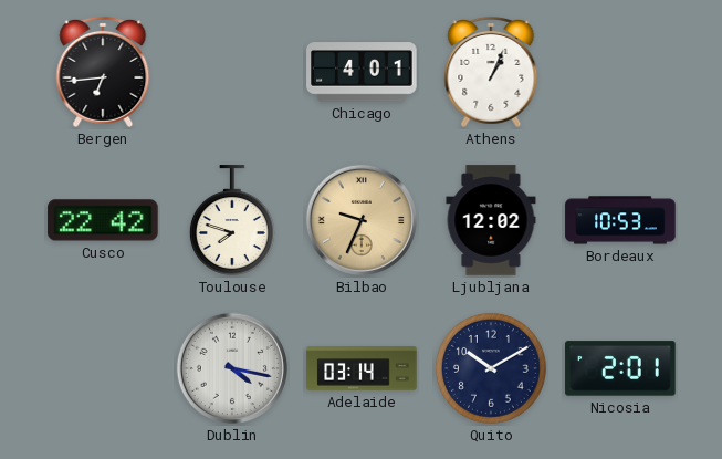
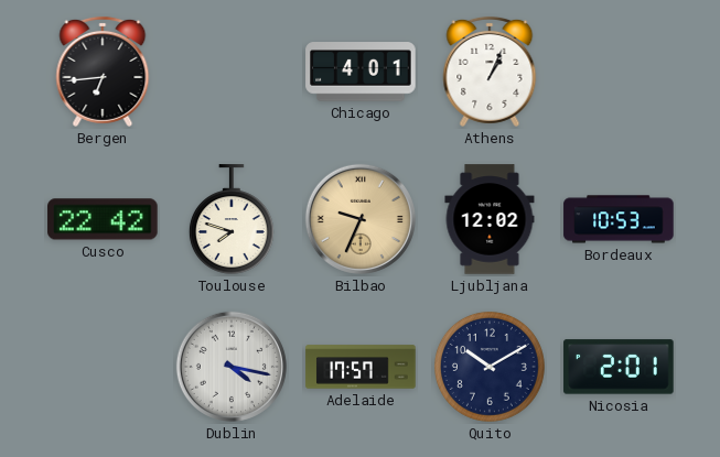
Adelaide: 03:14 -> 17:57 (361, 367)
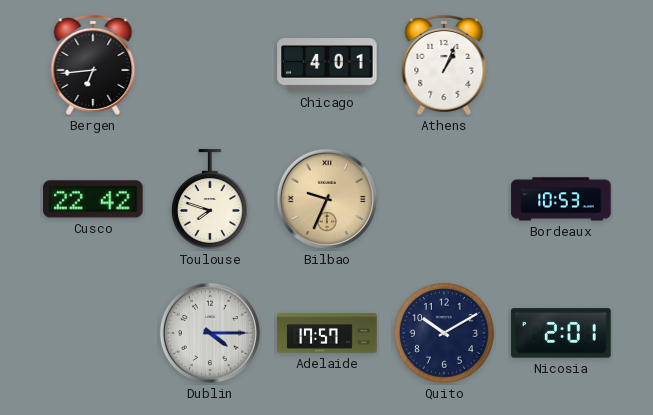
Ljubljana: 12:02 -> none (490, 219)
Dublin: 4:17 -> 4:15 (210, 333)
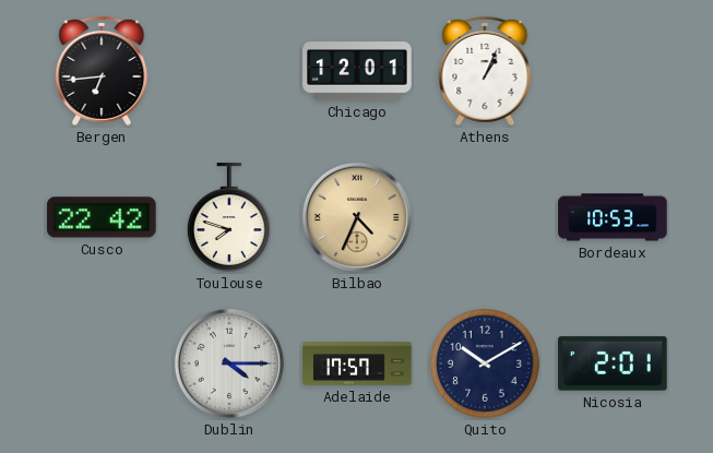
Chicago: 4:01 -> 12:01 (357, 71)
Bilbao: 9:34 -> 4:34 (357, 217)
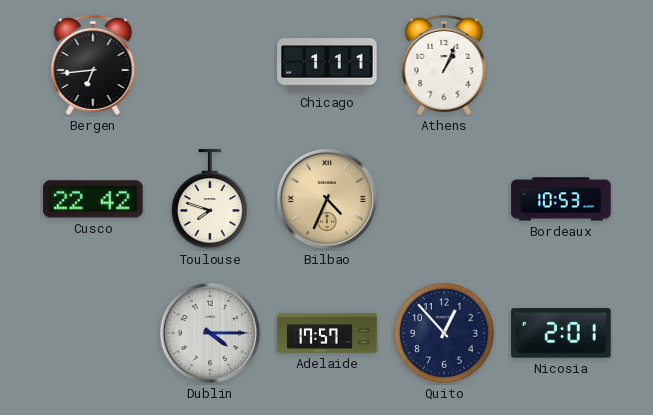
Chicago: 12:01 -> 1:11 (327, 65)
Quito: 10:10 -> 12:53 (444, 333)
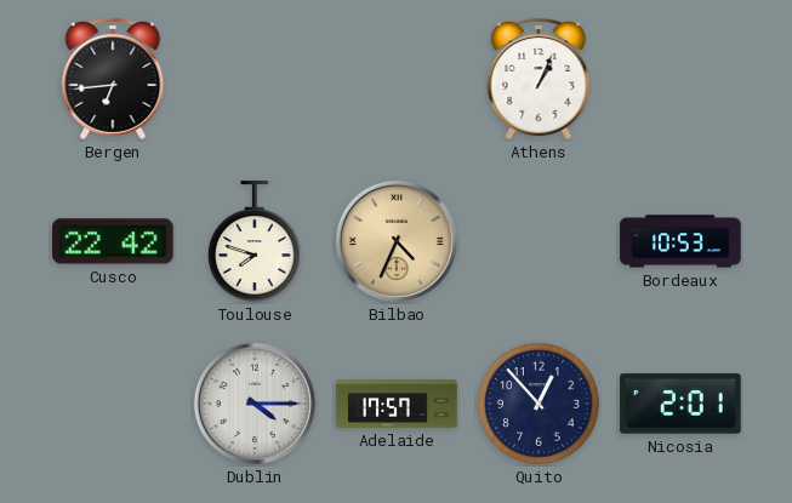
Chicago: 1:11 -> none (327, 65)
